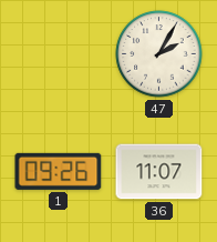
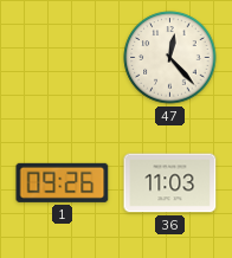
47: 2:05 -> 12:23 (170, 58)
36: 11:07 -> 11:03 (170, 183)
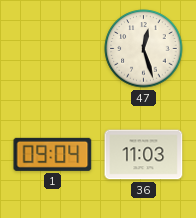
47: 12:23 -> 12:27 (144, 49)
1: 09:26 -> 09:04 (53, 154)
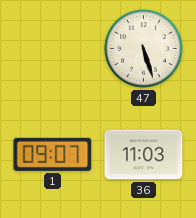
47: 12:27 -> 5:27 (144, 49)
1: 09:04 -> 09:07 (53, 154)
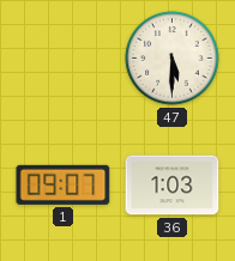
47: 5:27 -> 5:30 (173, 59)
36: 11:03 -> 1:03 (173, 186)
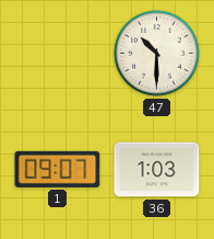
47: 5:30 -> 10:30 (157, 54)
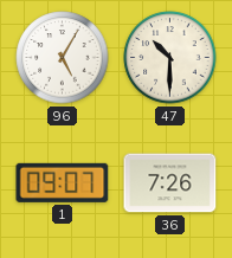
96: none -> 5:05 (63, 58)
36: 1:03 -> 7:26 (170, 183)
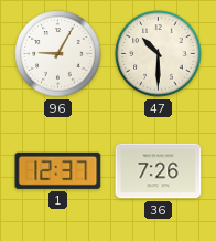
96: 5:05 -> 9:05 (58, 54)
1: 09:07 -> 12:37 (58, 170)
